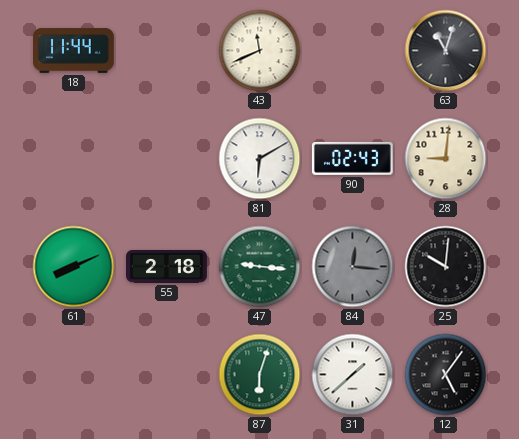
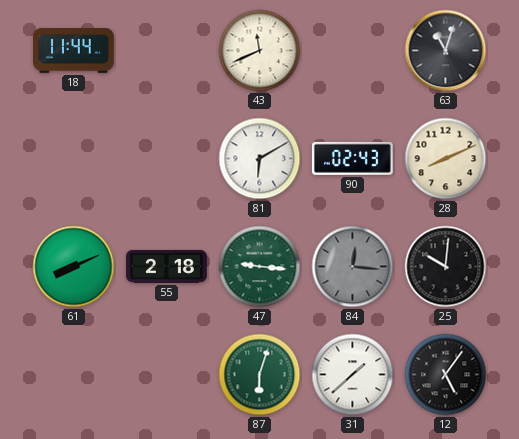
28: 9:01 -> 8:11 (446, 159)
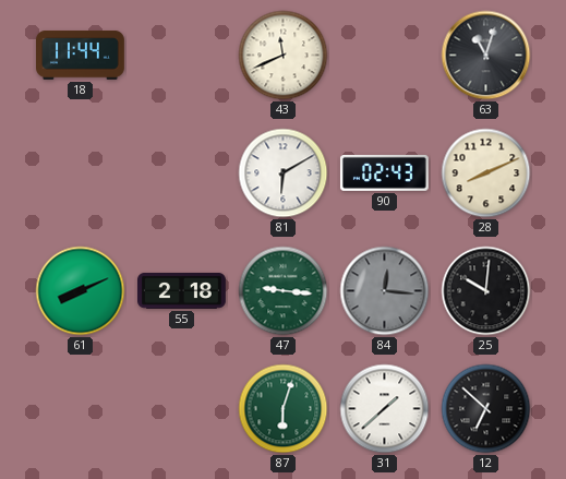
12: 5:06 -> 6:52 (486, 409)
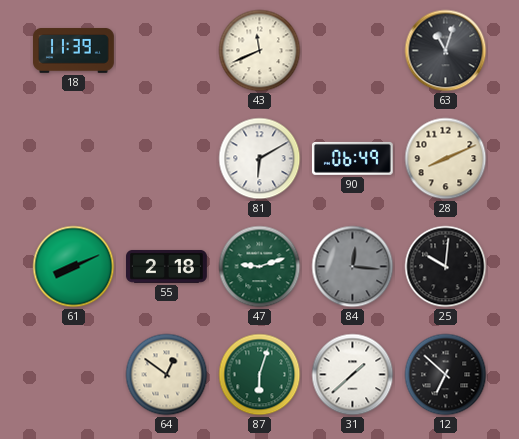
18: 11:44 -> 11:39 (74, 51)
90: 02:43 -> 06:49 (352, 158)
47: 9:16 -> 9:12 (260, 267)
64: none -> 12:51 (167, 375)
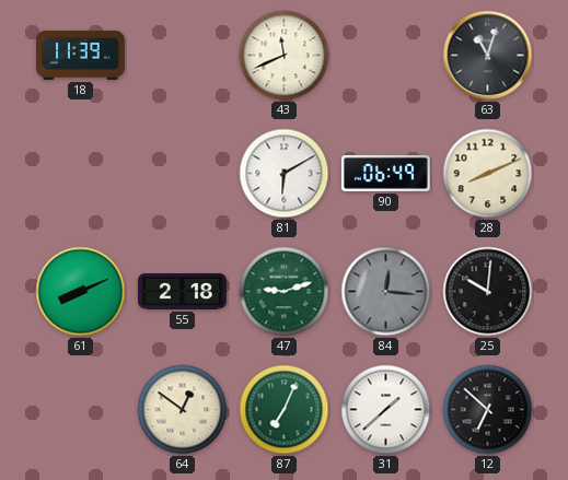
87: 6:03 -> 7:04 (285, 410)
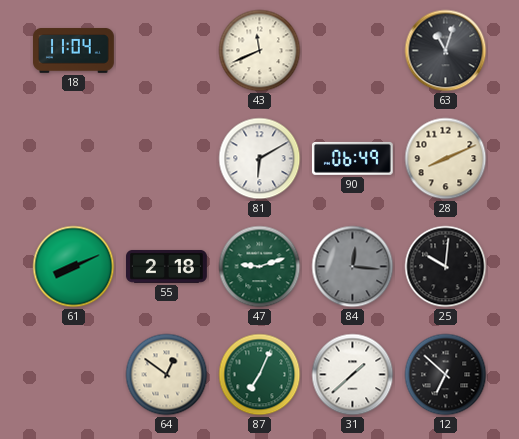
18: 11:39 -> 11:04 (74, 51)
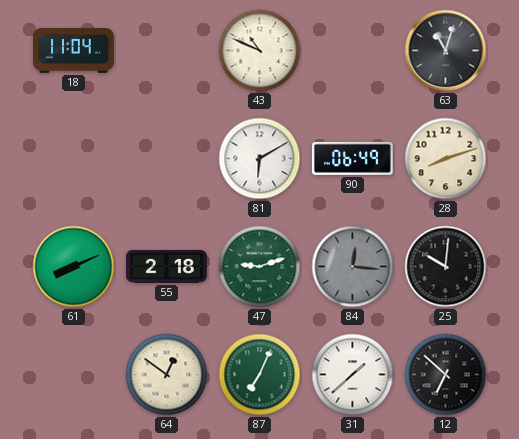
43: 11:41 -> 10:49 (260, 51)
28: 8:11 -> 8:12 (446, 159)
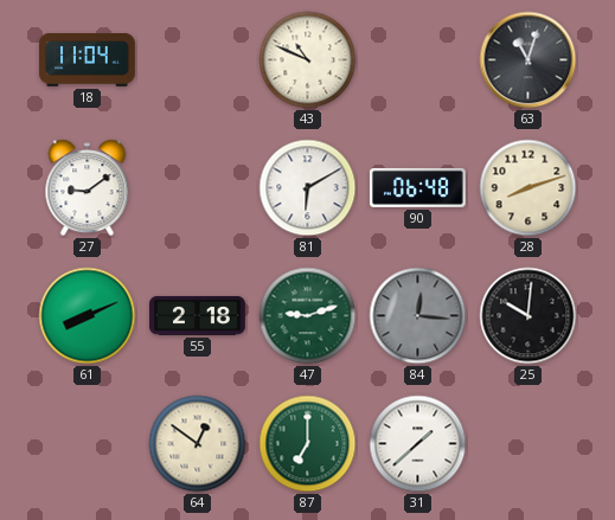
27: none -> 9:09 (88, 188)
90: 06:49 -> 06:48 (417, 187)
87: 7:04 -> 7:00 (308, 444)
12: 6:52 -> none (446, 375)
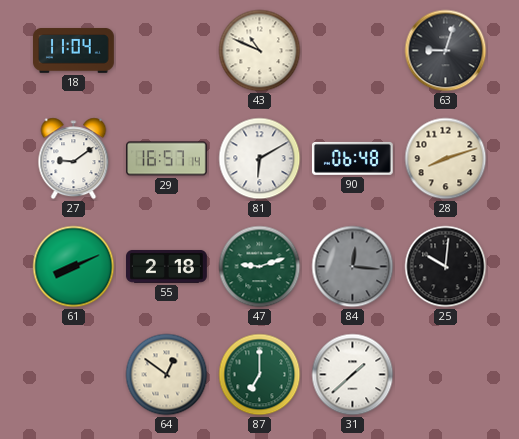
63: 11:03 -> 9:03 (446, 51)
29: none -> 16:57 (167, 159)
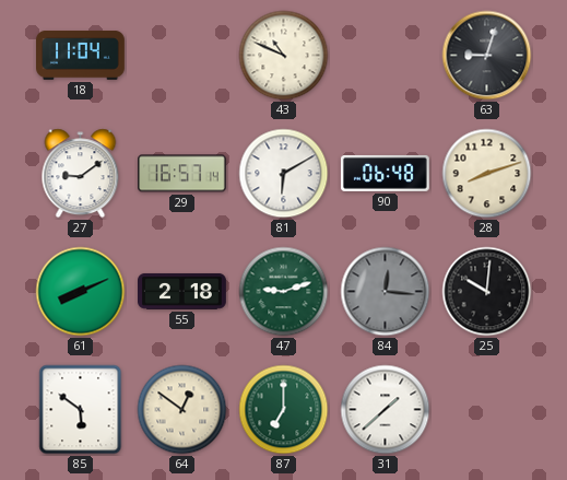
85: none -> 5:51 (81, 410)
